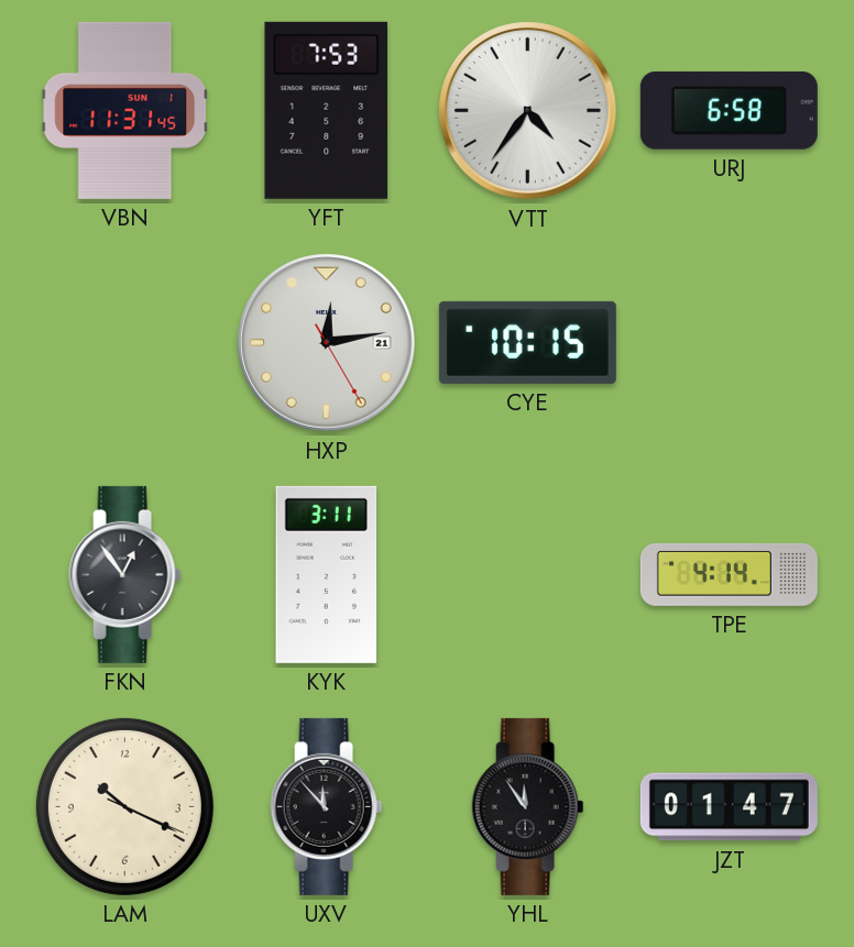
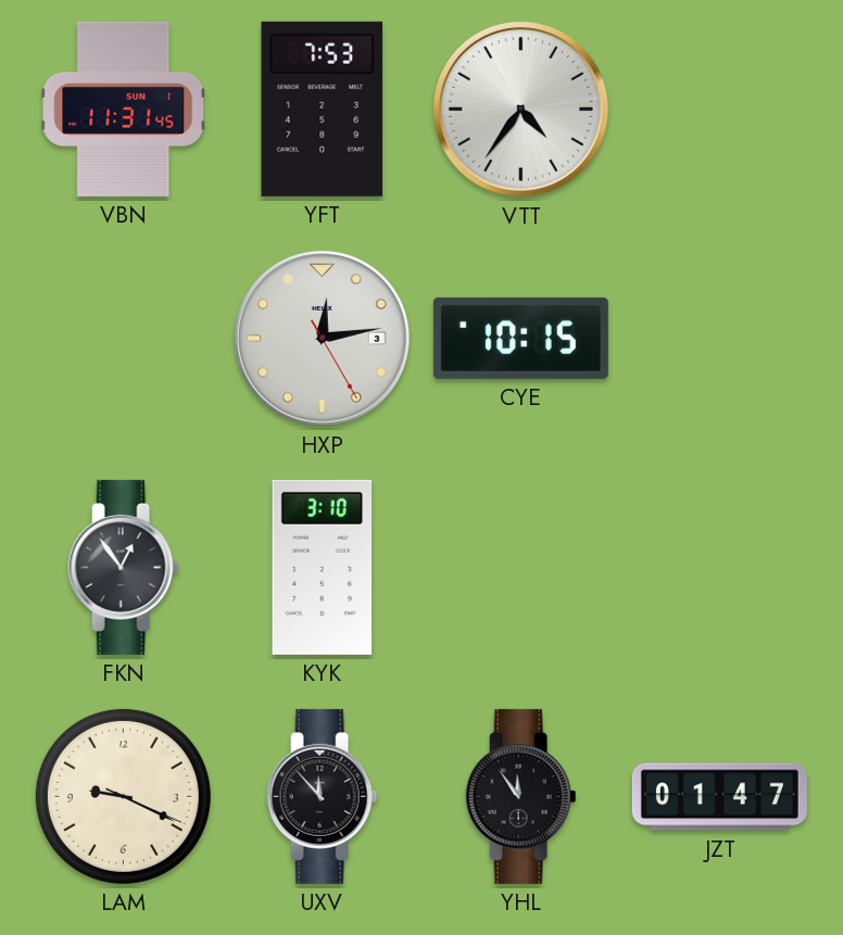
URJ: 6:58 -> none (729, 110)
HXP date: 21 -> 3 (323, 339)
KYK: 3:11 -> 3:10 (323, 567)
TPE: 4:14 -> none (729, 574)
LAM: 10:19 -> 9:19 (123, 796)
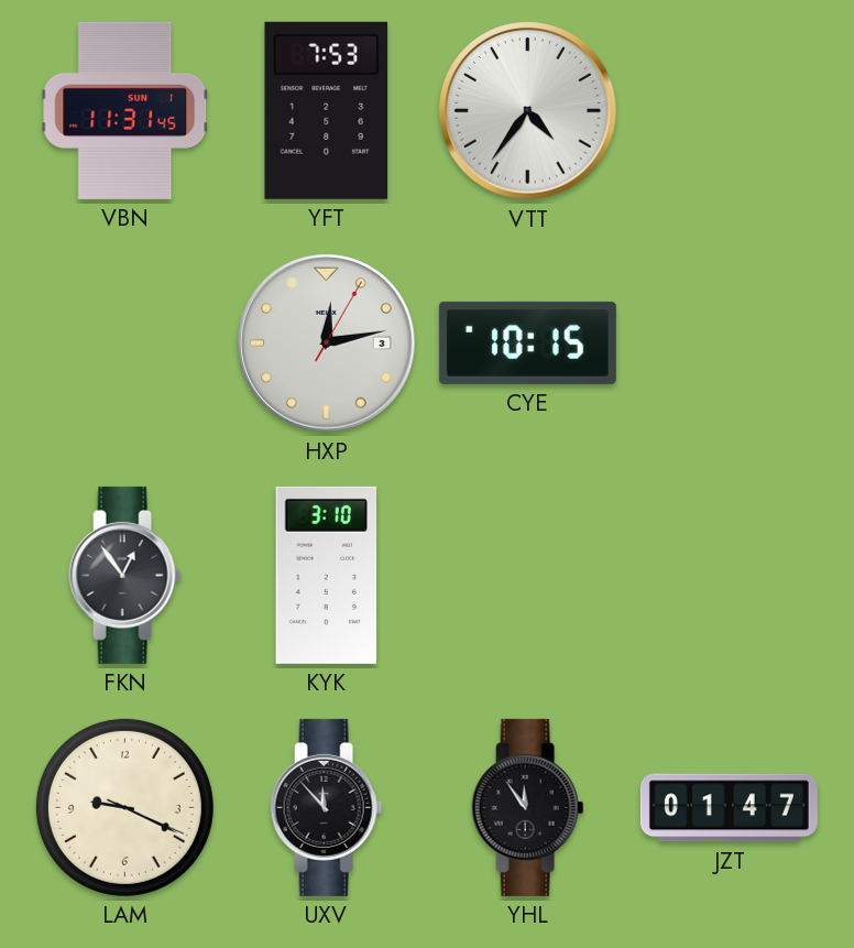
HXP: 12:13:25 -> 12:13:05 (327, 344)
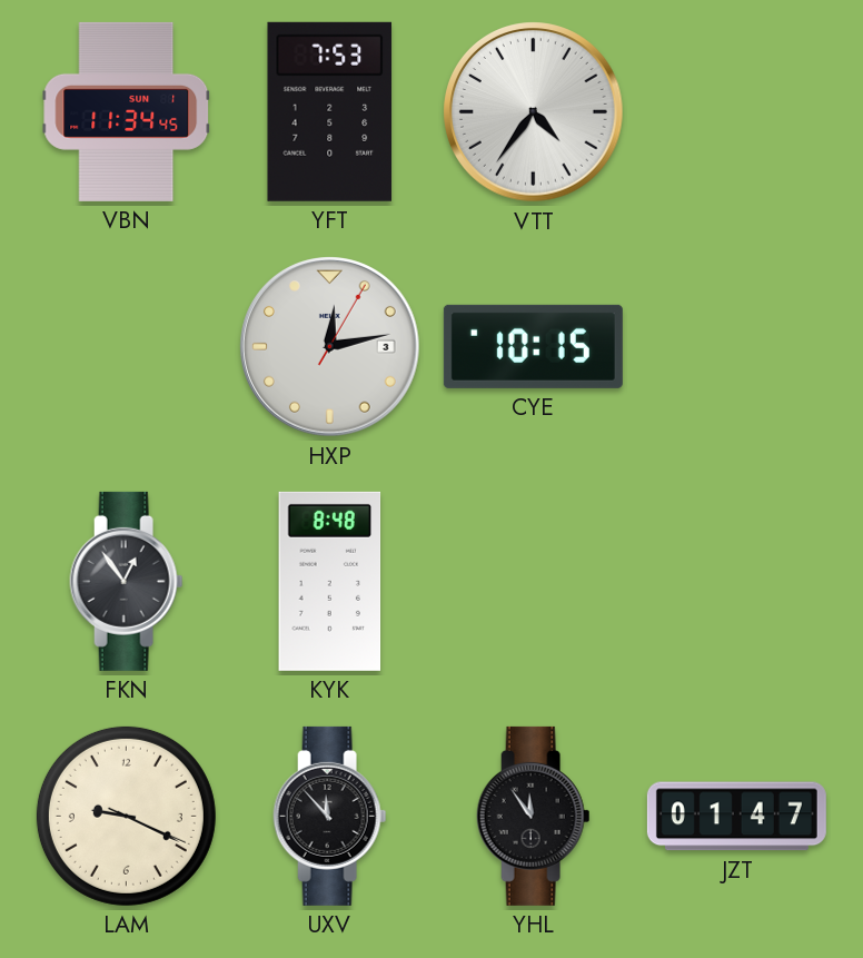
VBN: 11:31 -> 11:34 (127, 111)
KYK: 3:10 -> 8:48 (330, 581)
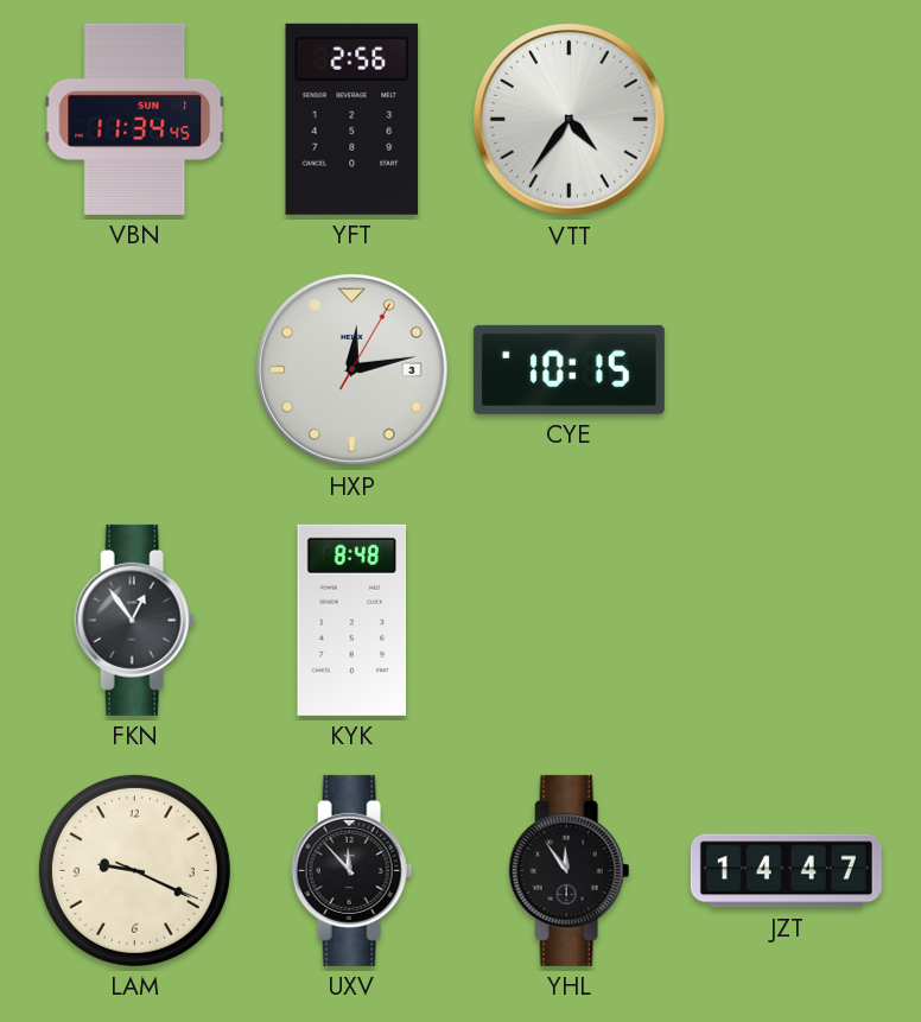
YFT: 7:53 -> 2:56 (352, 119)
JZT: 01:47 -> 14:47 (786, 871)
